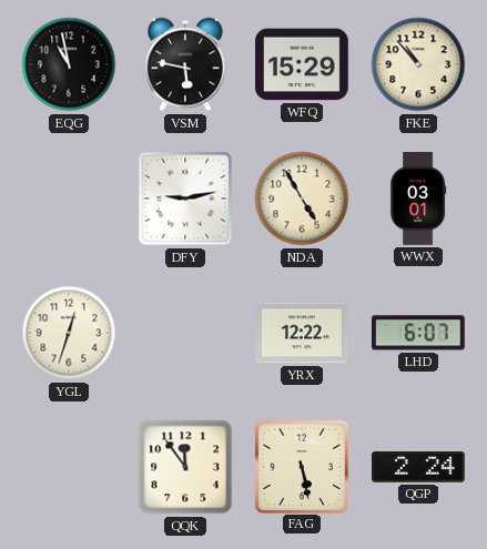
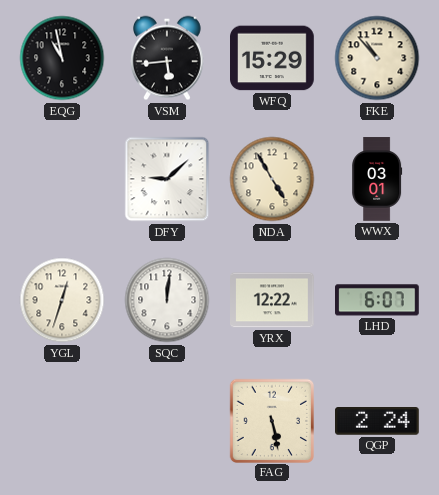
VSM: 5:47 -> 5:44 (168, 58)
DFY: 9:13 -> 9:08 (167, 179)
SQC: none -> 12:01 (167, 300)
QQK: 11:54 -> none (185, 467)
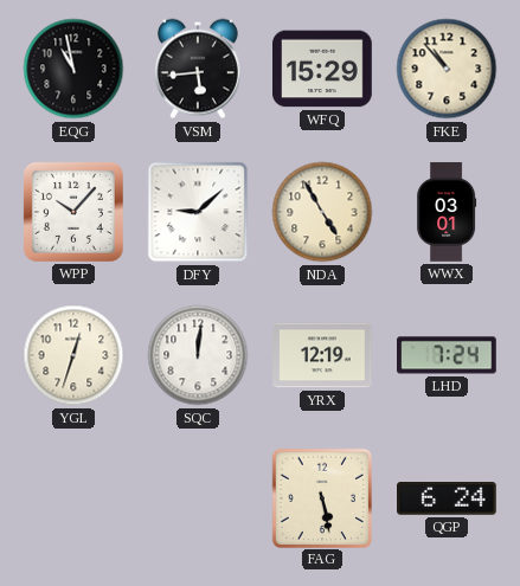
WPP: none -> 10:07 (73, 212)
YRX: 12:22 -> 12:19 (323, 355)
LHD: 6:07 -> 7:24 (448, 355)
QGP: 2:24 -> 6:24 (448, 500)
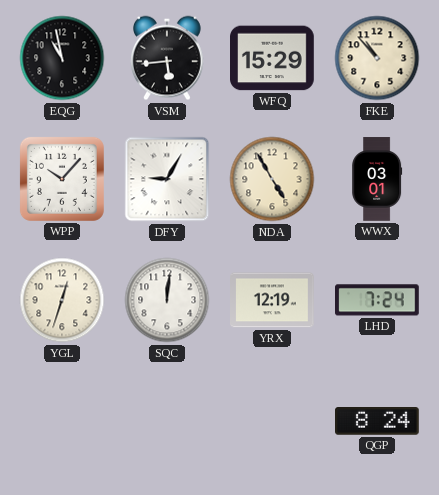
DFY: 9:08 -> 9:05 (167, 179)
FAG: 5:28 -> none (321, 497)
QGP: 6:24 -> 8:24 (378, 422)
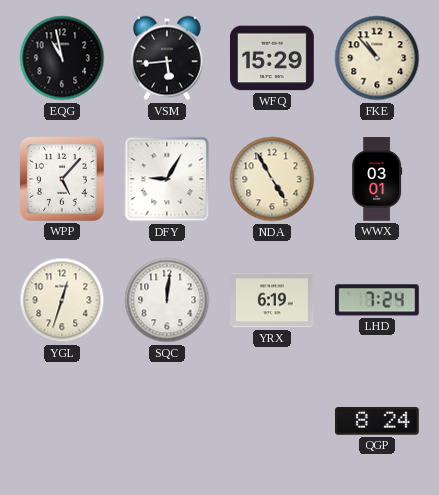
WPP: 10:07 -> 5:07 (62, 179)
YRX: 12:19 -> 6:19 (273, 300)
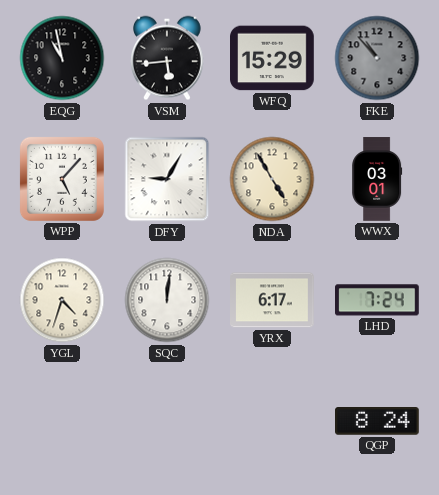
FKE dial: cream -> grey (377, 58)
YGL: 12:33 -> 4:33 (62, 300)
YRX: 6:19 -> 6:17 (273, 300)
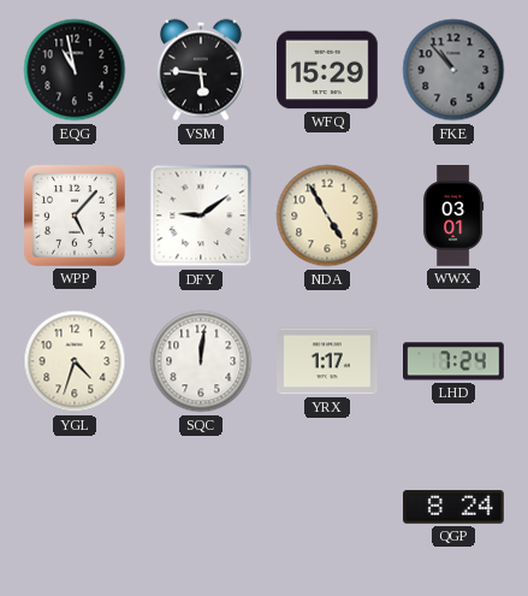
VSM: 5:44 -> 5:46 (202, 70)
DFY: 9:05 -> 9:09 (201, 216)
YRX: 6:17 -> 1:17 (328, 361)
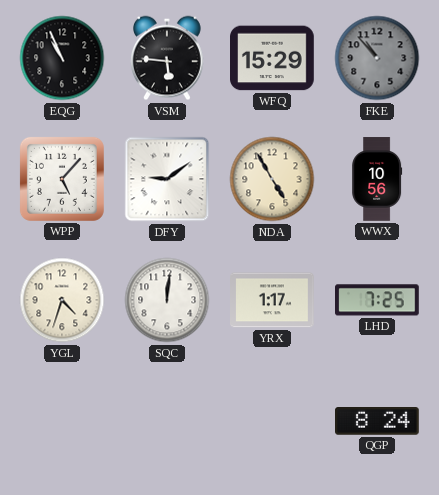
EQG: 10:58 -> 10:56 (62, 58)
WWX: 03:01 -> 10:56 (377, 179)
LHD: 7:24 -> 7:25 (378, 300)
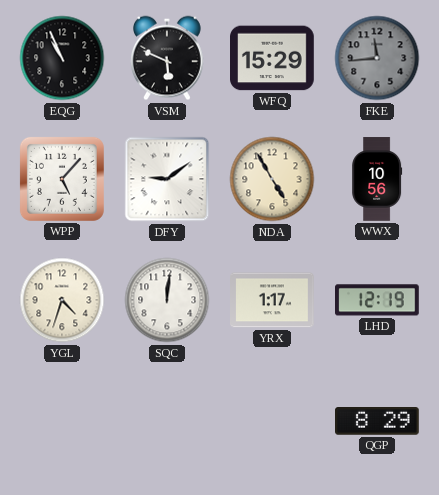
VSM: 5:46 -> 5:49 (168, 58)
FKE: 10:53 -> 11:44 (377, 58)
LHD: 7:25 -> 12:19 (378, 300)
QGP: 8:24 -> 8:29 (378, 422)
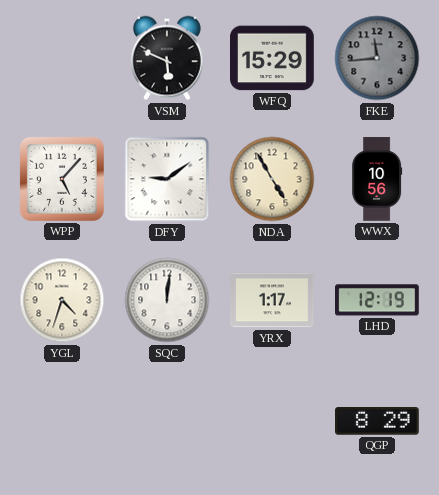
EQG: 10:56 -> none (62, 58)
